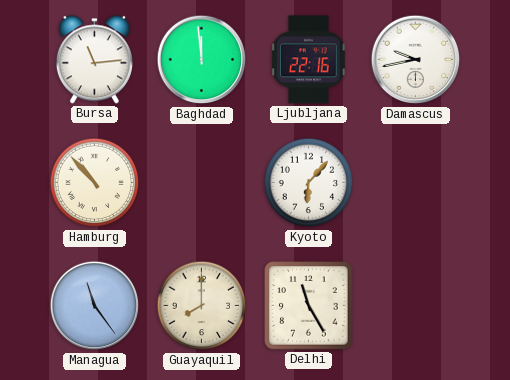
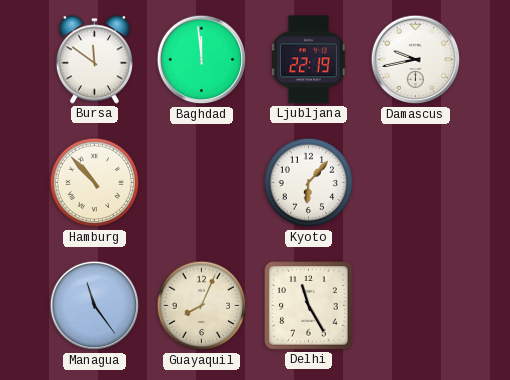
Bursa: 11:14 -> 11:51 (94, 60)
Ljubljana: 22:16 -> 22:19 (309, 60)
Guayaquil: 8:00 -> 8:04 (202, 306)
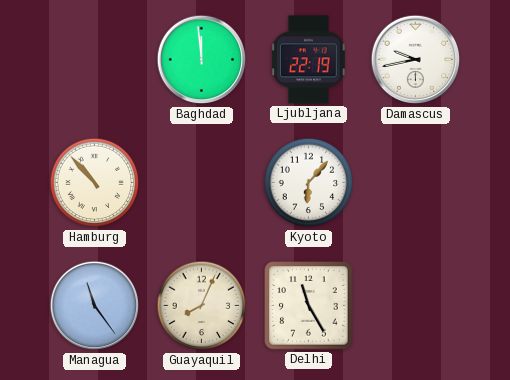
Bursa: 11:51 -> none (94, 60)
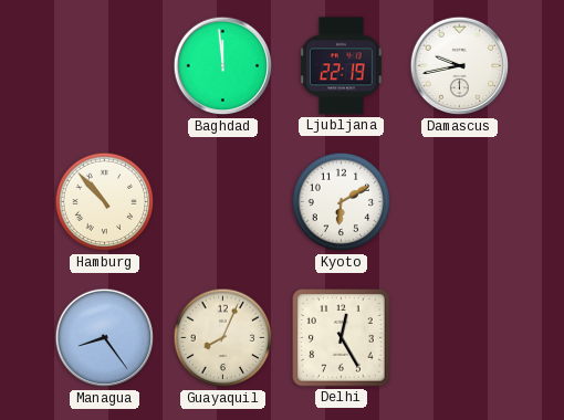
Kyoto: 6:07 -> 6:10 (342, 202)
Managua: 11:24 -> 8:24 (105, 338)
Delhi: 11:25 -> 12:25 (342, 338)
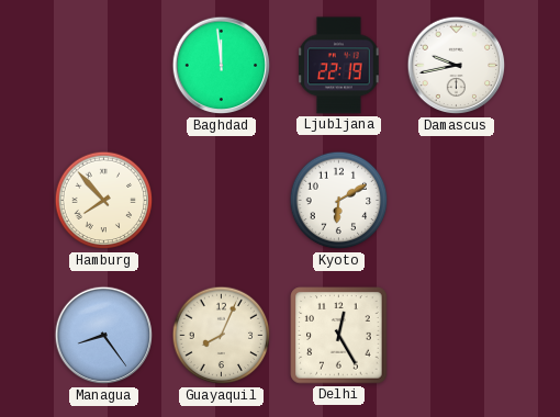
Hamburg: 10:53 -> 7:53 (104, 201)
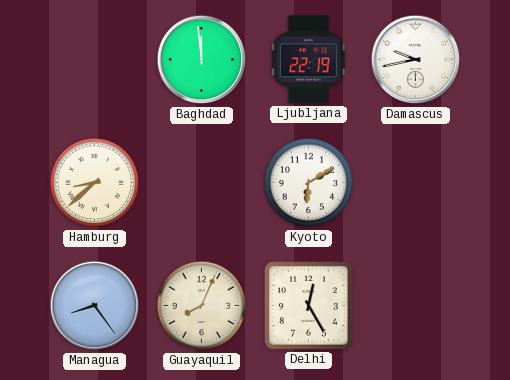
Hamburg: 7:53 -> 8:38 (95, 183)
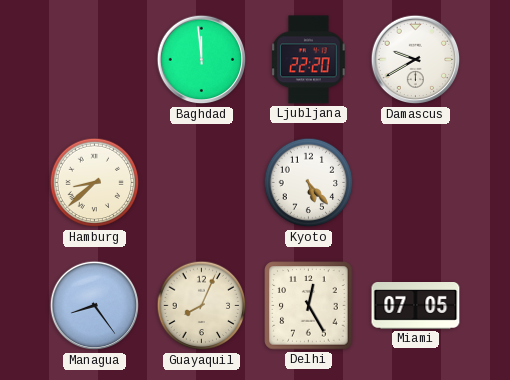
Ljubljana: 22:19 -> 22:20 (309, 60)
Damascus: 9:43 -> 9:40 (416, 60)
Kyoto: 6:10 -> 5:23 (309, 183)
Miami: none -> 07:05 (416, 306)
